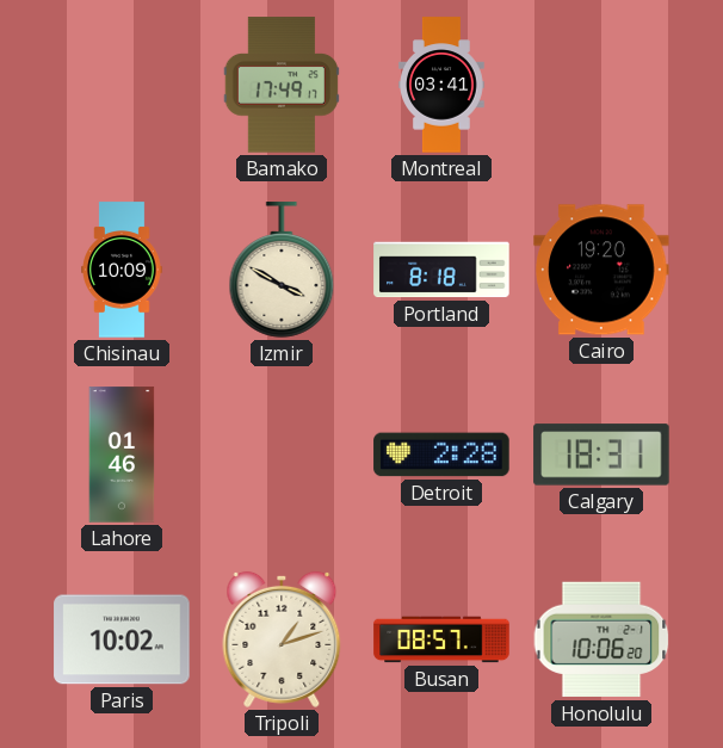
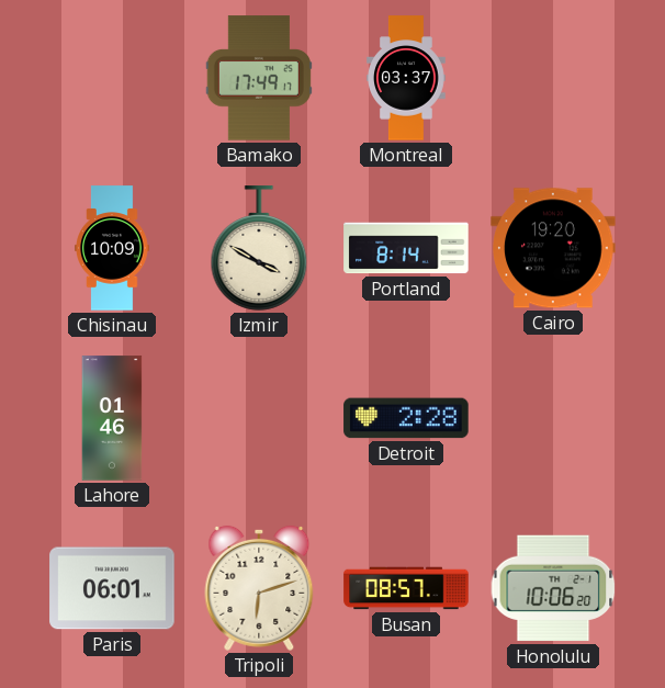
Montreal: 03:41 -> 03:37 (407, 78)
Portland: 8:18 -> 8:14 (406, 248)
Calgary: 18:31 -> none (601, 455)
Paris: 10:02 -> 06:01 (112, 588)
Tripoli: 1:12 -> 6:12 (259, 588)
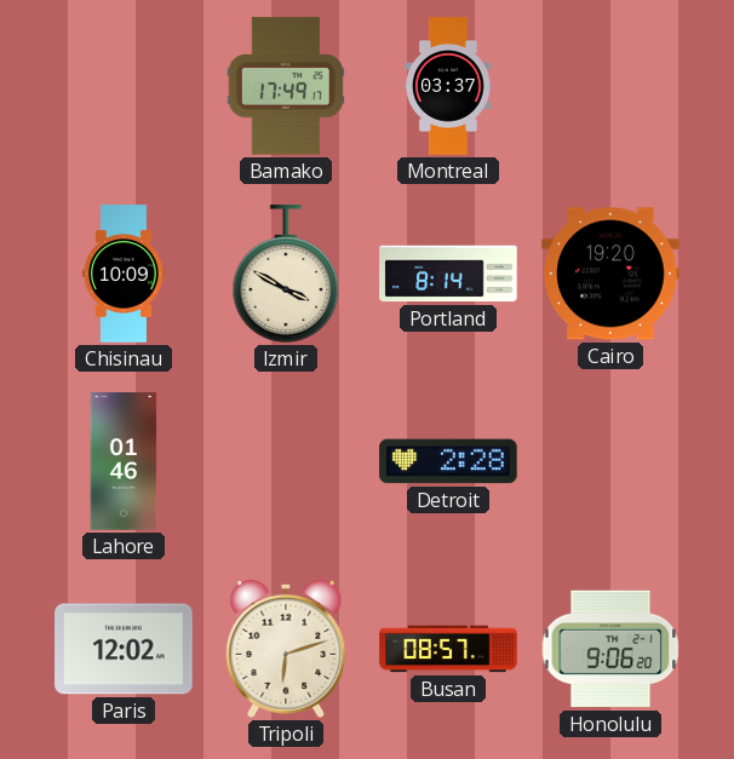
Paris: 06:01 -> 12:02 (124, 649)
Honolulu: 10:06 -> 9:06 (610, 649)
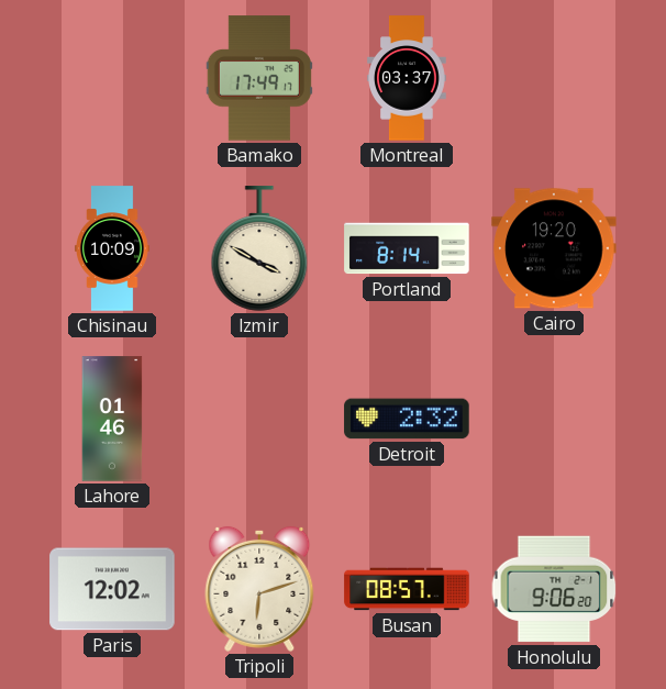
Detroit: 2:28 -> 2:32 (407, 419)
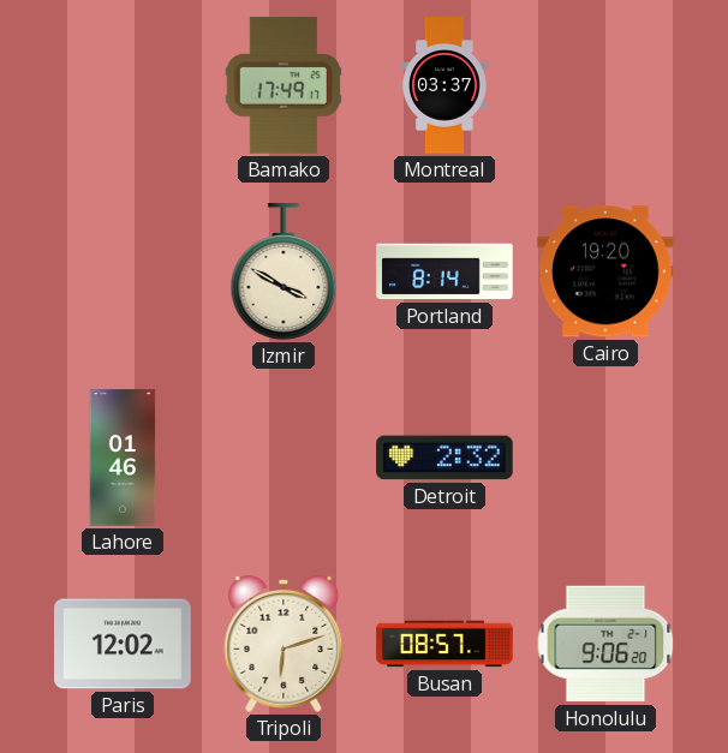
Chisinau: 10:09 -> none (113, 248)
